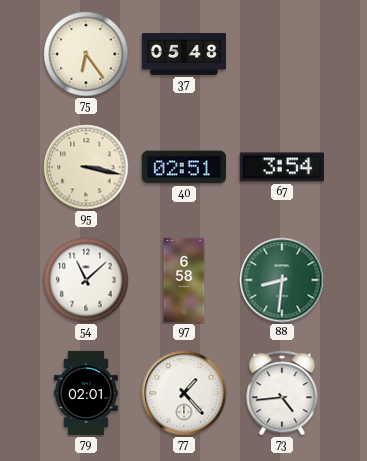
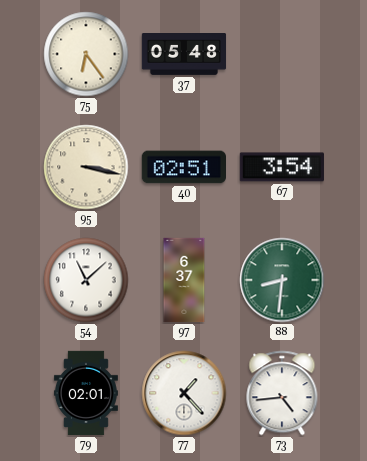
97: 6:58 -> 6:37 (184, 280)
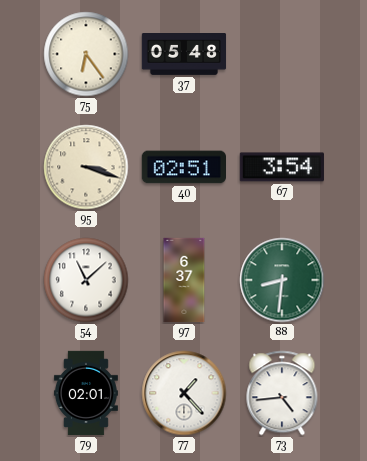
95: 3:17 -> 3:18 (86, 167)
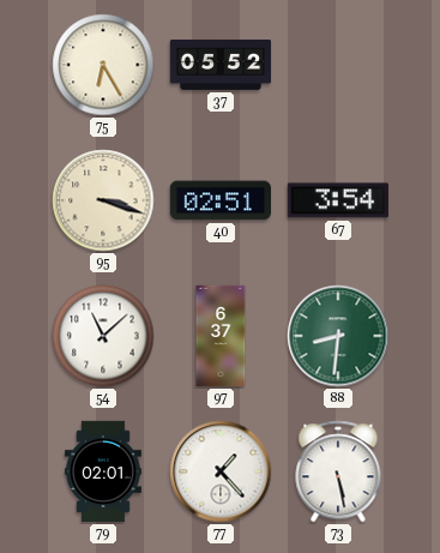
75: 6:24 -> 6:25 (103, 65)
37: 05:48 -> 05:52 (221, 66)
73: 4:44 -> 5:28 (338, 471)
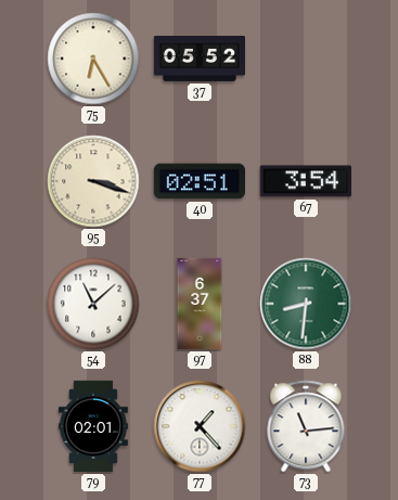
73: 5:28 -> 11:14 (306, 426)
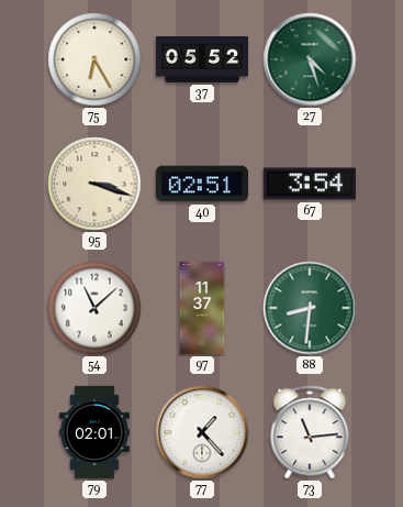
27: none -> 4:27 (310, 59)
97: 6:37 -> 11:37 (202, 308)
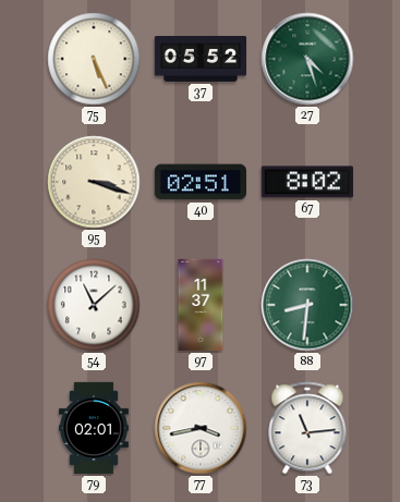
75: 6:25 -> 5:26 (94, 59)
67: 3:54 -> 8:02 (307, 182)
77: 1:23 -> 3:43 (201, 428)
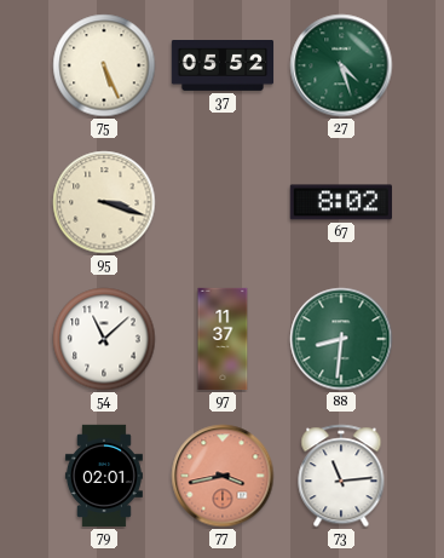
40: 02:51 -> none (199, 182)
77 dial: white -> salmon (223, 476)
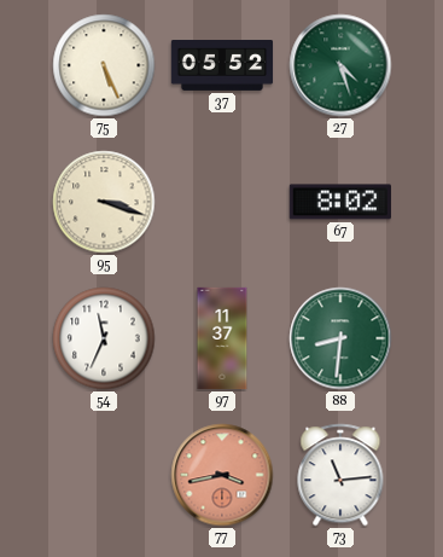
54: 11:08 -> 11:34 (104, 338)
79: 02:01 -> none (104, 476)
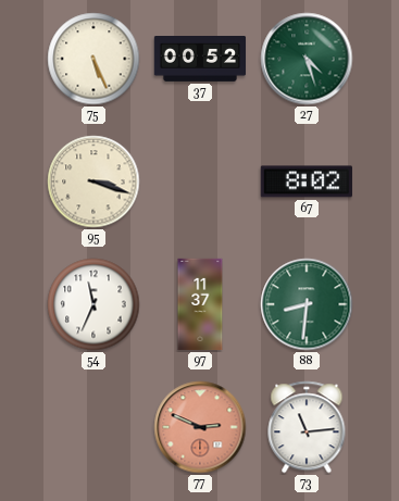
37: 05:52 -> 00:52 (200, 60)
77: 3:43 -> 2:49 (200, 427)
